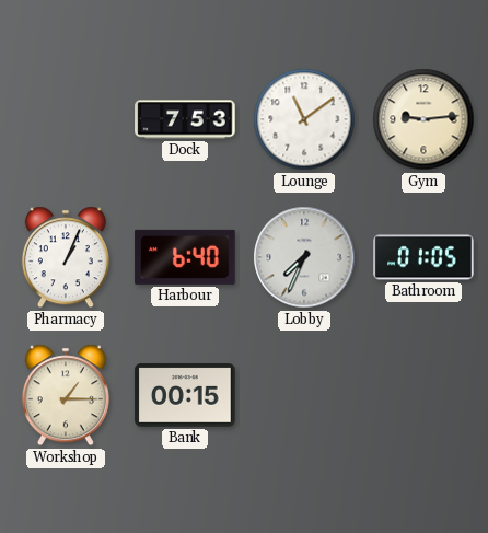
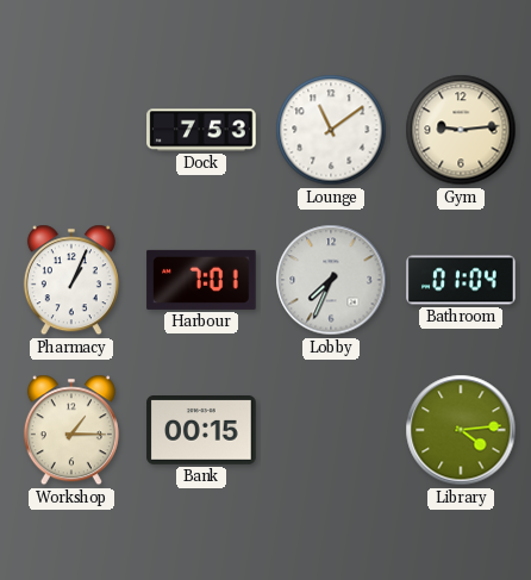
Harbour: 6:40 -> 7:01 (201, 280)
Bathroom: 01:05 -> 01:04 (461, 280)
Library: none -> 4:14 (461, 430)
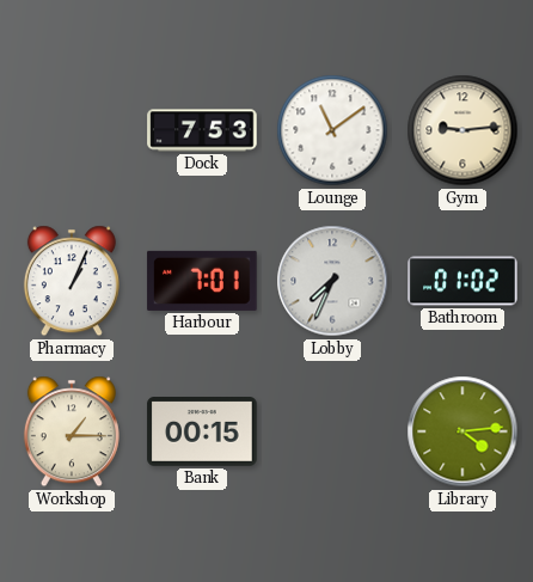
Bathroom: 01:04 -> 01:02 (462, 281)
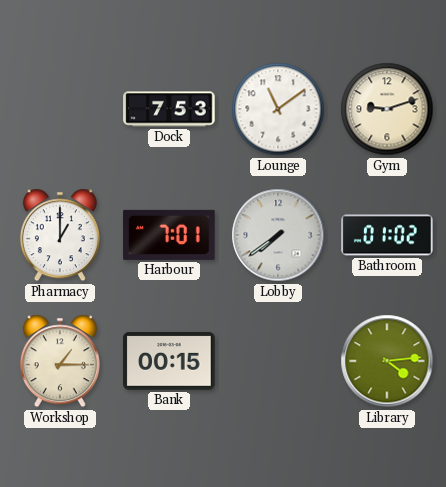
Gym: 9:14 -> 9:12 (387, 109)
Pharmacy: 1:04 -> 1:00 (60, 235)
Lobby: 7:34 -> 7:39 (278, 235)
